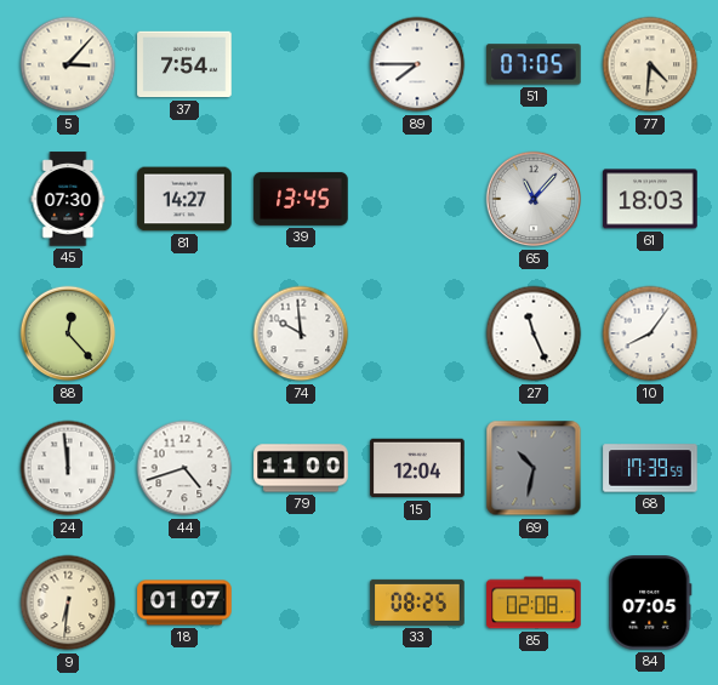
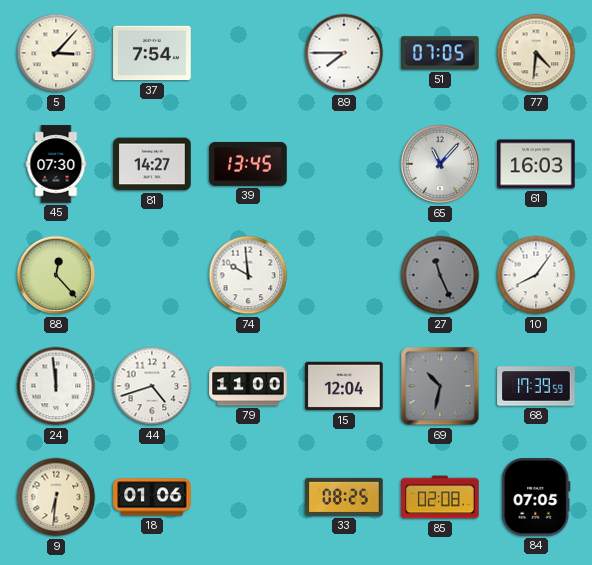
61: 18:03 -> 16:03 (536, 164)
27 dial: white -> grey (440, 275)
18: 01:07 -> 01:06 (152, 497)
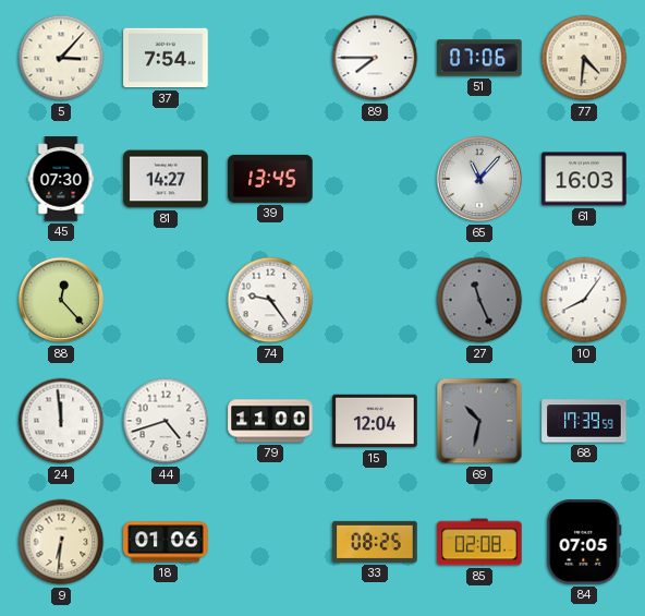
51: 07:05 -> 07:06 (479, 58)
74: 9:59 -> 9:24 (270, 300)
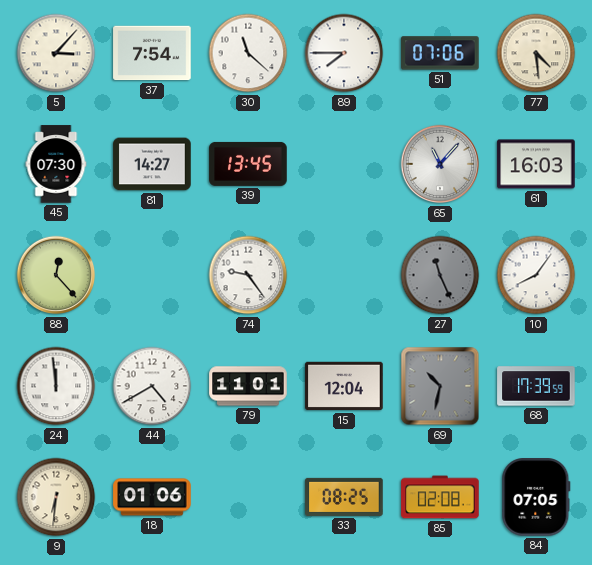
30: none -> 11:22 (248, 53)
77: 4:31 -> 4:29 (536, 53)
44: 4:42 -> 4:40 (152, 386)
79: 11:00 -> 11:01 (248, 386)
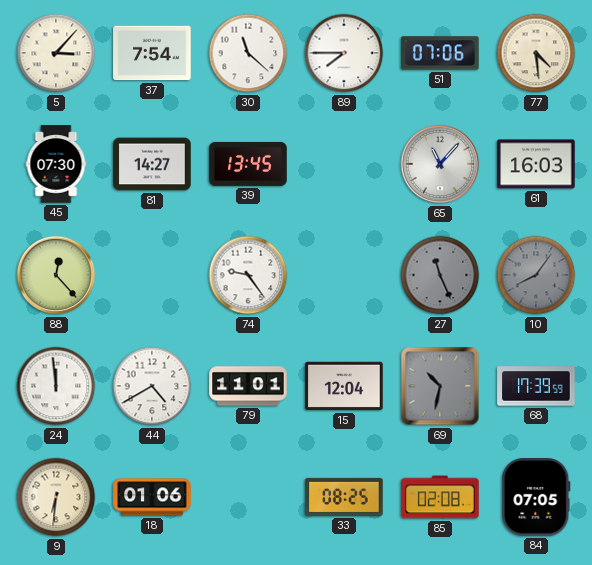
10 dial: white -> grey (536, 275)
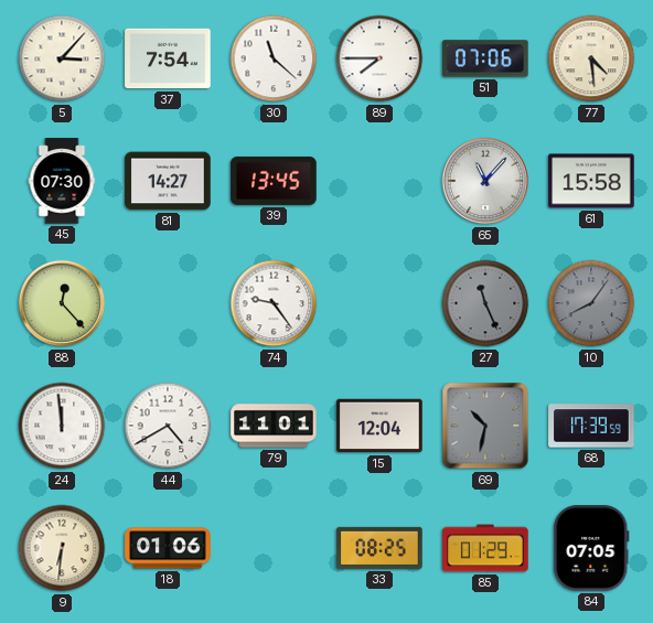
61: 16:03 -> 15:58 (591, 181)
85: 02:08 -> 01:29 (485, 548)
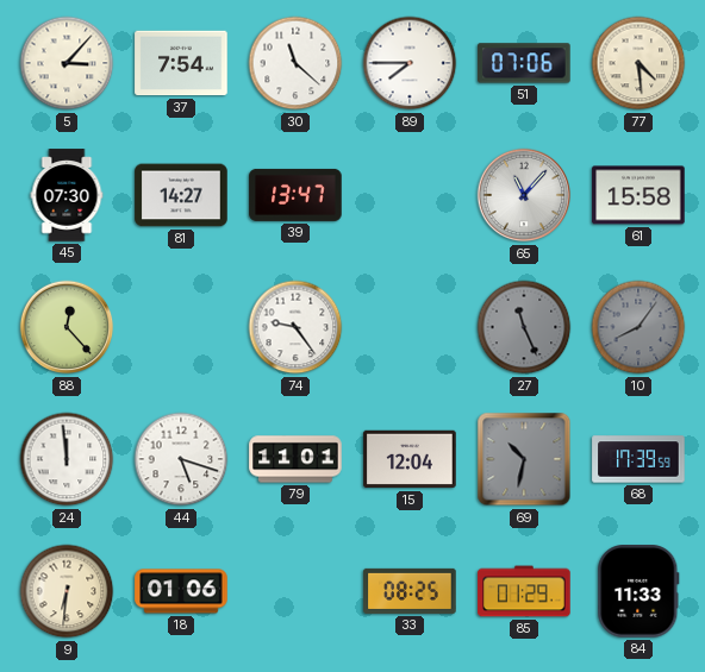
39: 13:45 -> 13:47 (295, 195)
44: 4:40 -> 5:18 (181, 459)
84: 07:05 -> 11:33 (638, 591)
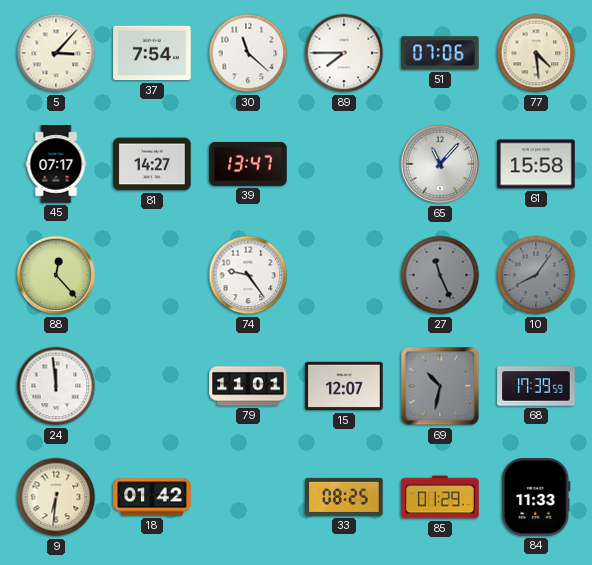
45: 07:30 -> 07:17 (56, 164)
44: 5:18 -> none (181, 459)
15: 12:04 -> 12:07 (344, 386)
18: 01:06 -> 01:42 (152, 497)
